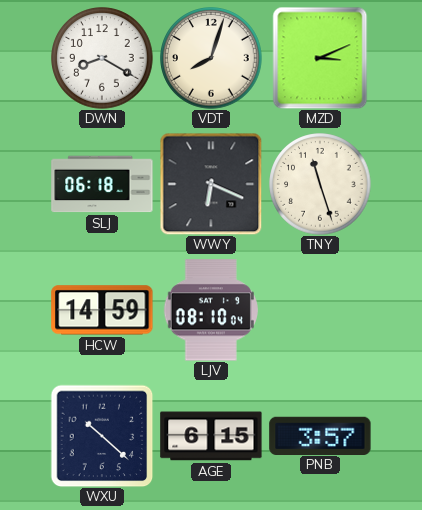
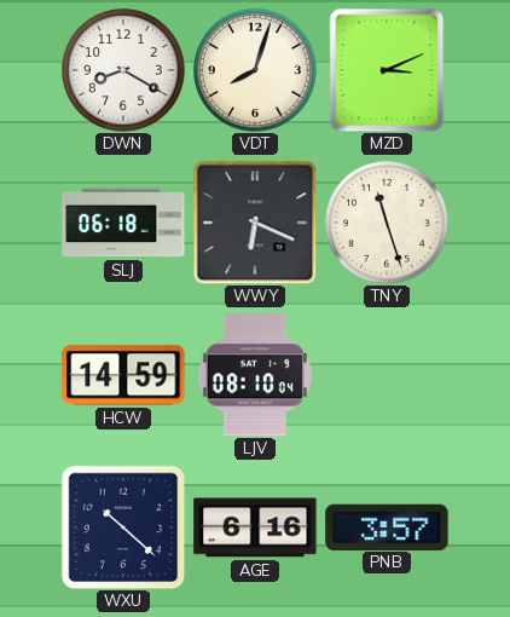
AGE: 6:15 -> 6:16 (255, 527)
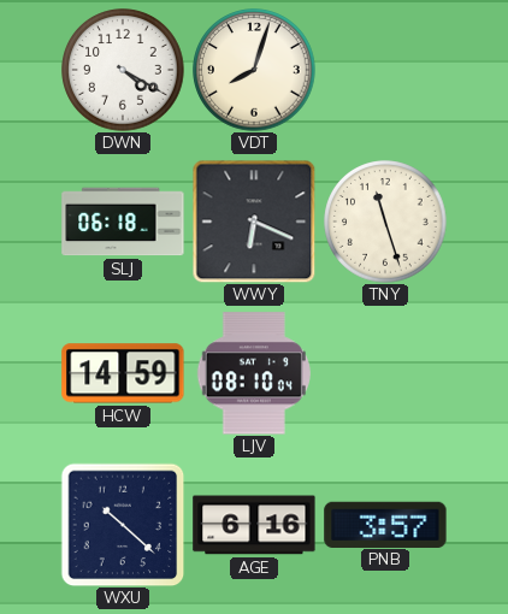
DWN: 8:20 -> 4:20 (123, 70)
MZD: 3:11 -> none (387, 70)
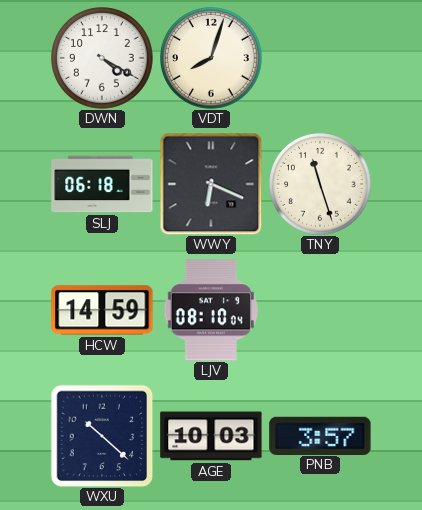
AGE: 6:16 -> 10:03 (211, 436)
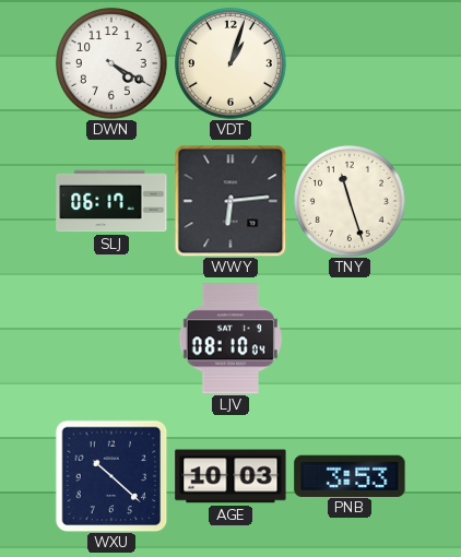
VDT: 8:03 -> 1:03 (230, 63)
SLJ: 06:18 -> 06:17 (111, 201)
WWY: 6:19 -> 6:14 (230, 201)
HCW: 14:59 -> none (102, 310)
PNB: 3:57 -> 3:53 (350, 475)
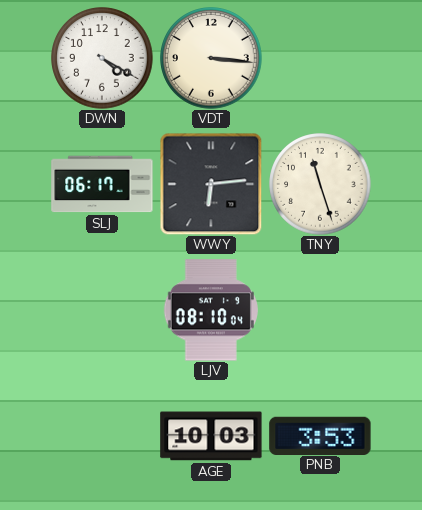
VDT: 1:03 -> 3:16 (211, 58)
WXU: 10:22 -> none (111, 476)
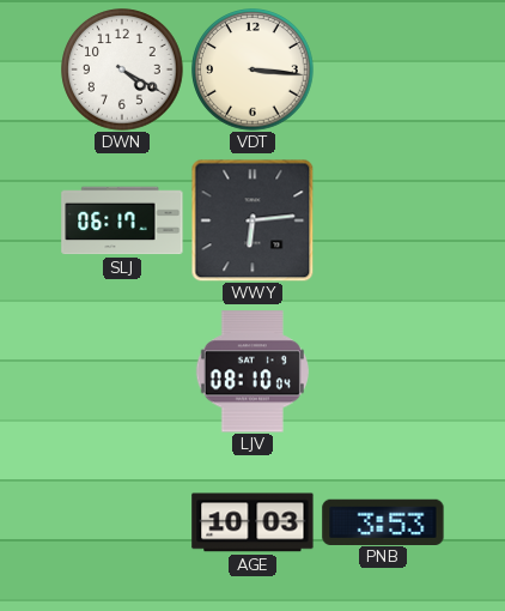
TNY: 11:27 -> none (320, 184)
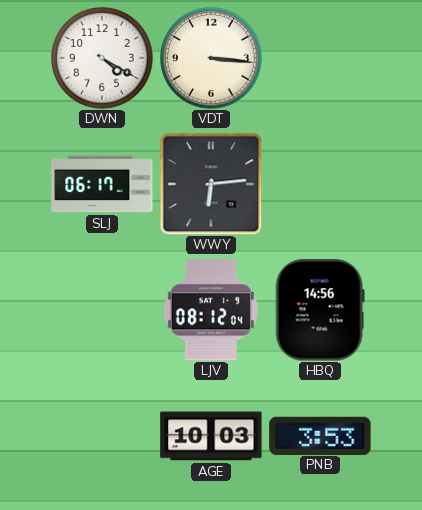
LJV: 08:10 -> 08:12 (211, 310)
HBQ: none -> 14:56 (320, 310)
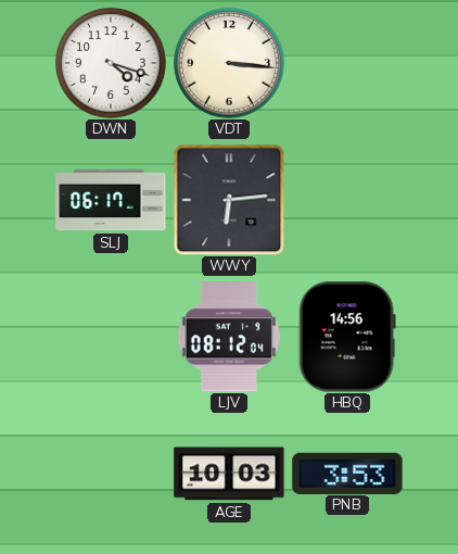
DWN: 4:20 -> 4:18 (111, 63)
